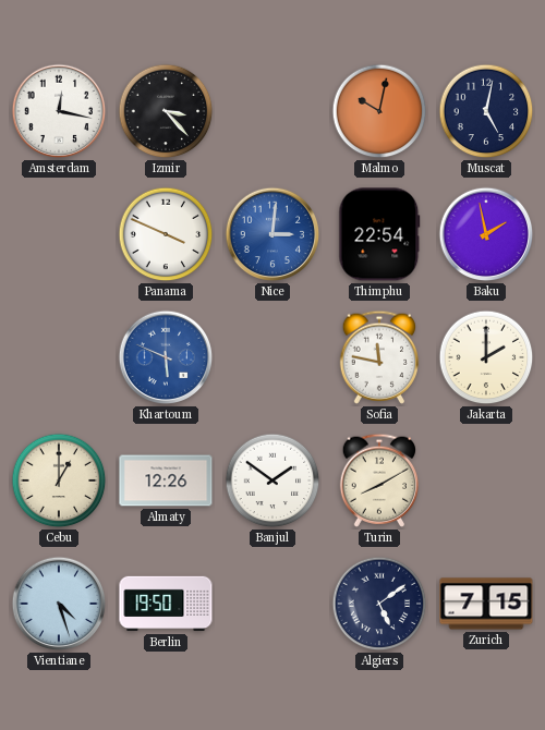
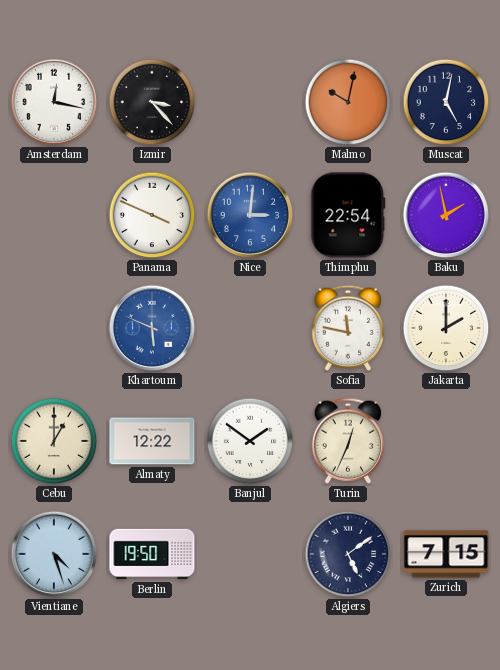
Almaty: 12:26 -> 12:22 (152, 441)
Turin: 8:10 -> 12:34 (347, 441)
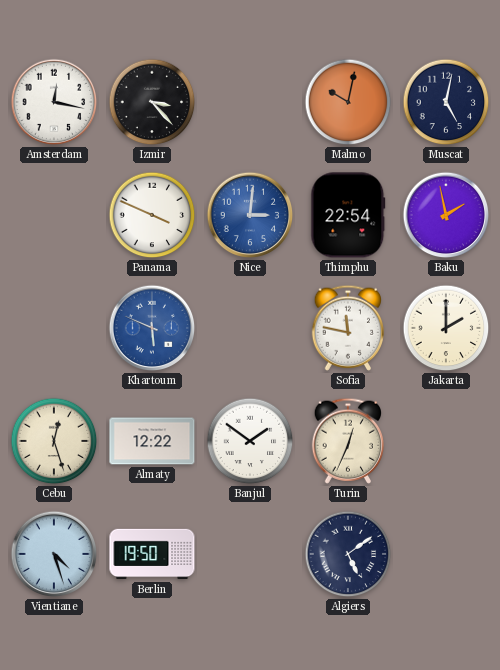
Cebu: 1:00 -> 12:27 (54, 441)
Zurich: 7:15 -> none (446, 554)
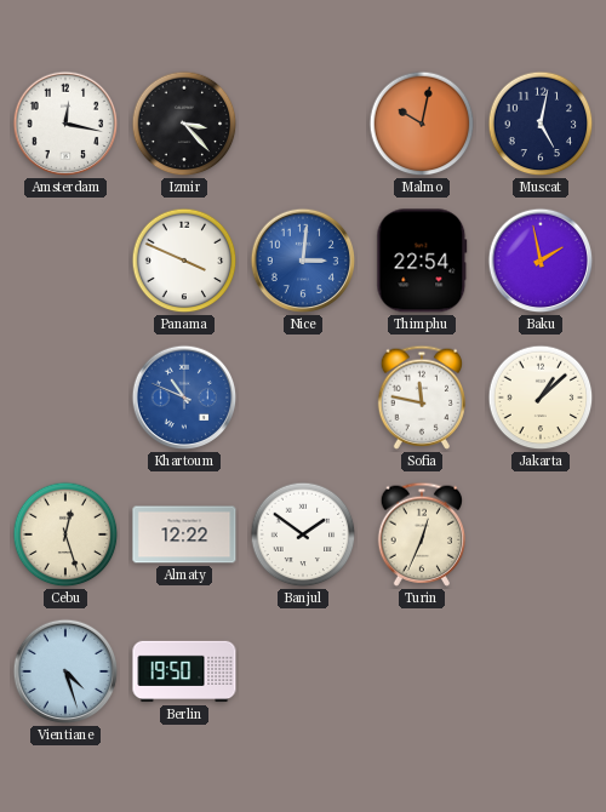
Khartoum: 5:49 -> 10:49 (184, 398)
Jakarta: 2:00 -> 1:08 (541, 398)
Algiers: 5:09 -> none (348, 554)
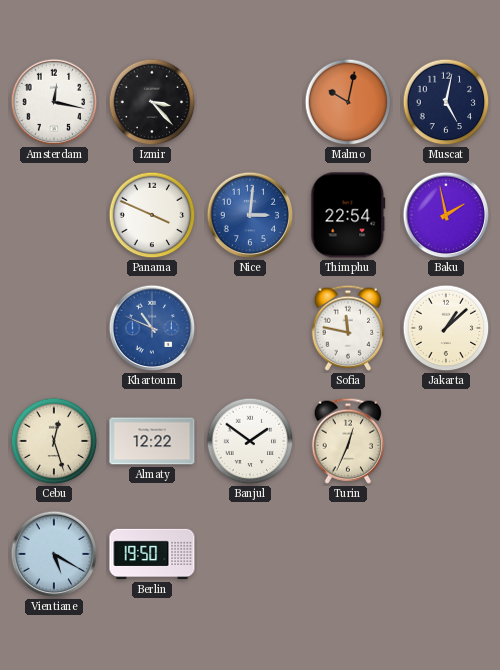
Vientiane: 4:27 -> 5:20 (54, 554)
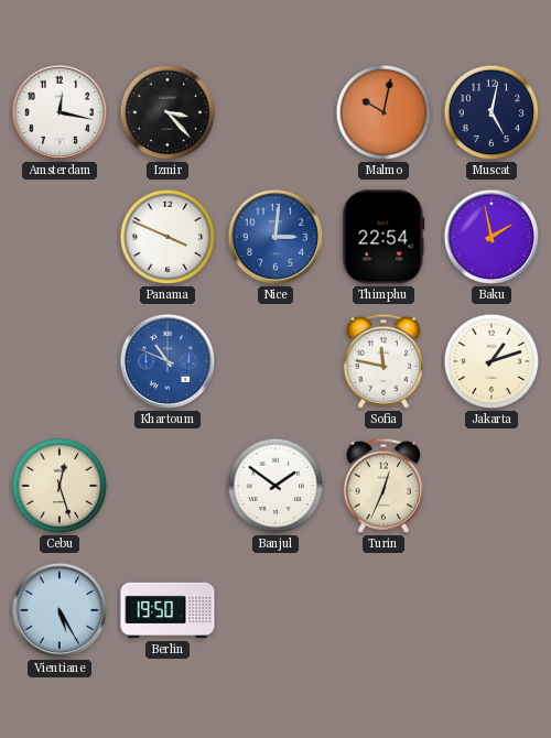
Jakarta: 1:08 -> 1:12 (491, 361)
Almaty: 12:22 -> none (152, 441)
Vientiane: 5:20 -> 5:25 (60, 610)
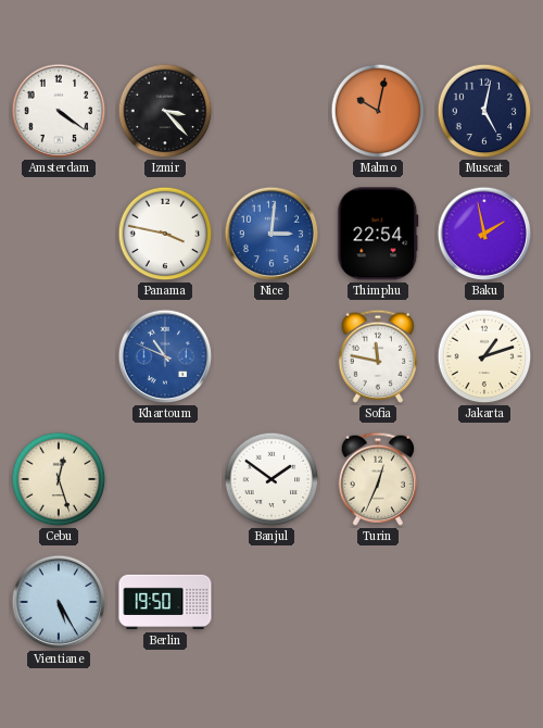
Amsterdam: 12:17 -> 4:21 (59, 111)
Panama: 3:49 -> 3:47 (165, 234)
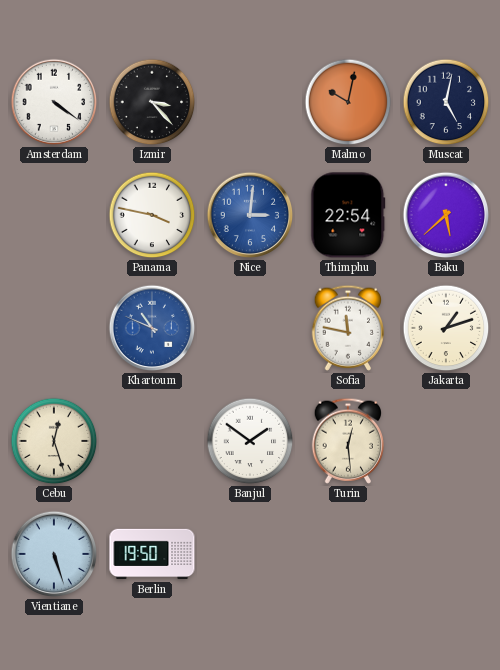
Baku: 1:58 -> 5:38 (446, 215)
Turin: 12:34 -> 12:29 (347, 441)
Vientiane: 5:25 -> 5:27 (54, 554)
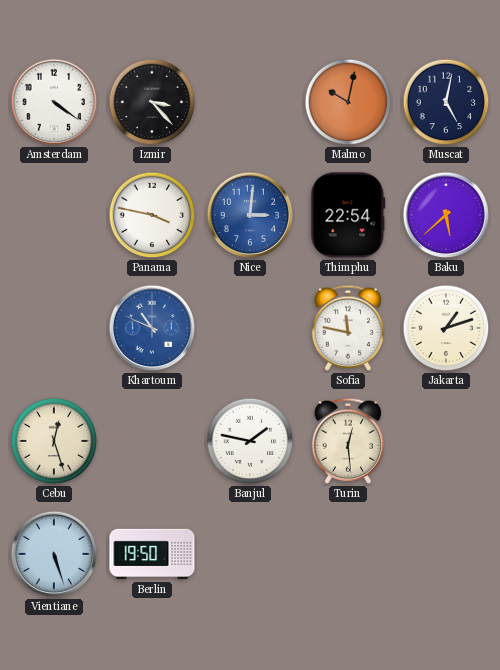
Banjul: 1:51 -> 1:47 (250, 441)
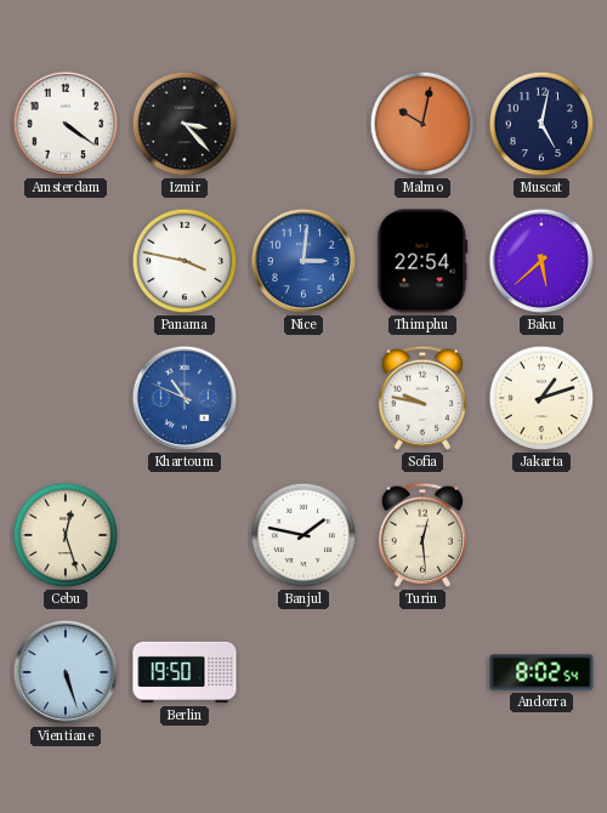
Sofia: 11:47 -> 9:47 (421, 398)
Andorra: none -> 8:02 (541, 672)
